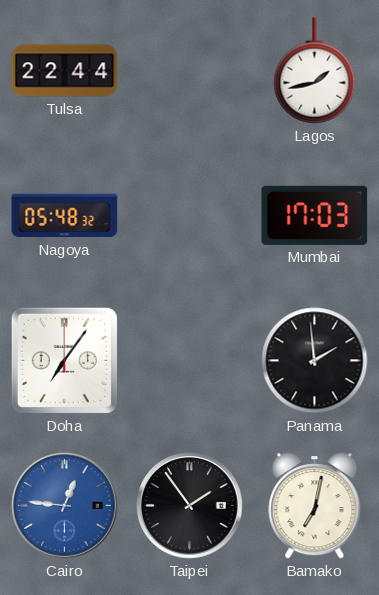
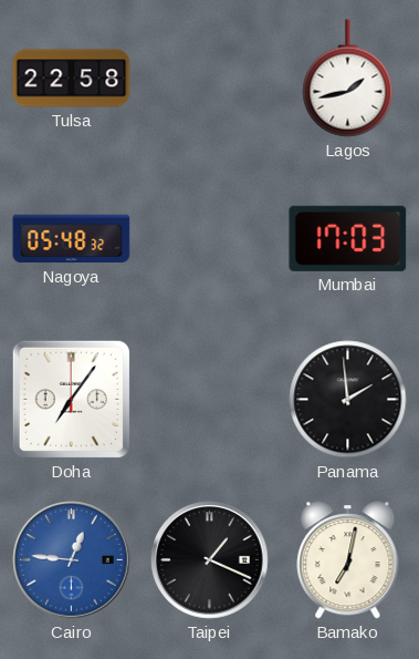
Tulsa: 22:44 -> 22:58 (72, 79)
Taipei: 1:54 -> 1:19 (210, 560)
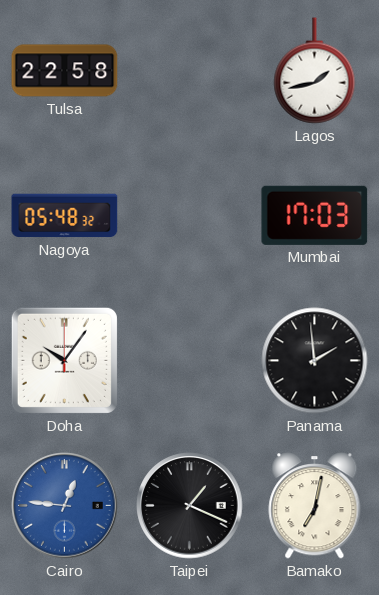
Doha: 7:06 -> 10:06 (64, 360)
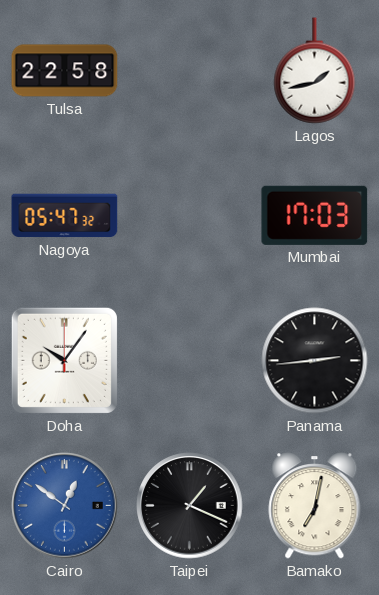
Nagoya: 05:48 -> 05:47 (65, 216)
Panama: 1:59 -> 2:44 (315, 361)
Cairo: 12:46 -> 12:51 (65, 506)
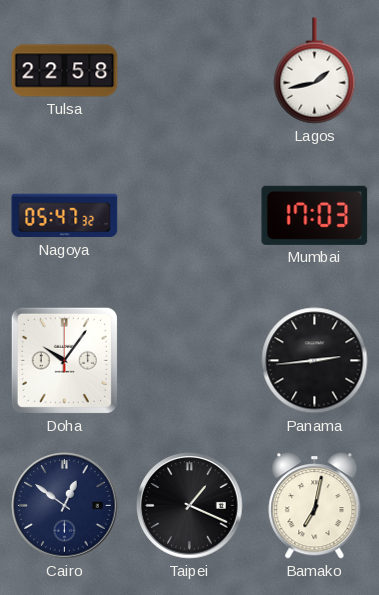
Cairo dial: blue -> navy (65, 506)
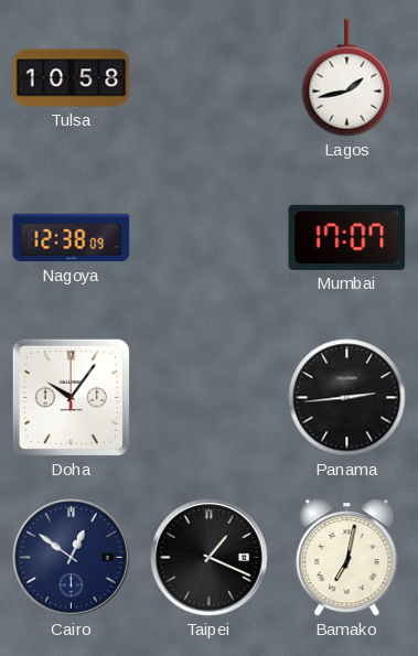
Tulsa: 22:58 -> 10:58 (72, 78)
Nagoya: 05:47 -> 12:38 (72, 238)
Mumbai: 17:03 -> 17:07 (347, 237)
